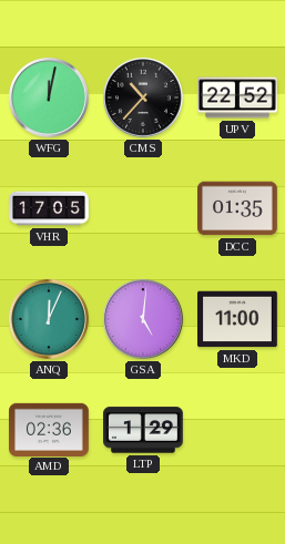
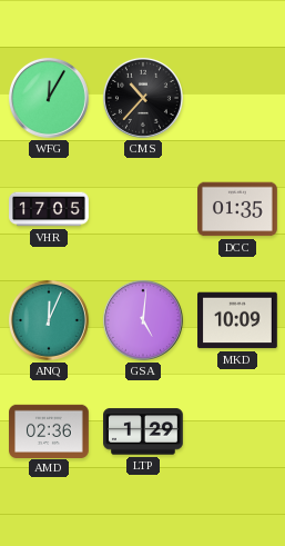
WFG: 12:02 -> 12:05 (49, 98)
UPV: 22:52 -> none (238, 97)
MKD: 11:00 -> 10:09 (238, 320)
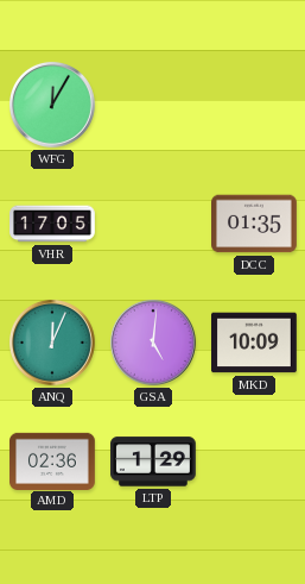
CMS: 10:37 -> none (143, 98)
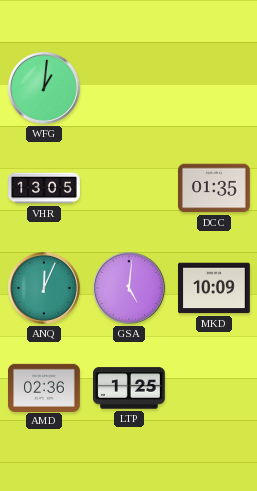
WFG: 12:05 -> 1:01 (44, 88)
VHR: 17:05 -> 13:05 (44, 188)
LTP: 1:29 -> 1:25 (130, 388)
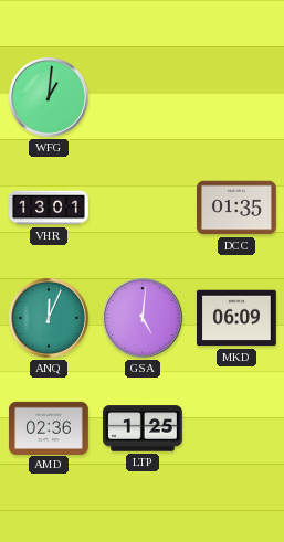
VHR: 13:05 -> 13:01 (49, 208)
MKD: 10:09 -> 06:09 (238, 318)
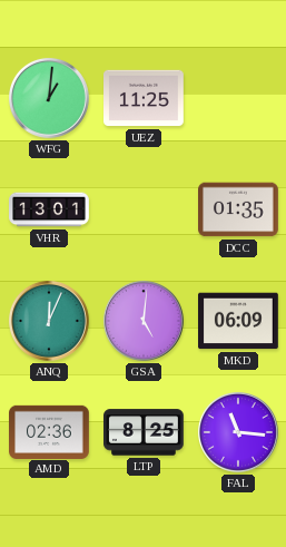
UEZ: none -> 11:25 (145, 98)
LTP: 1:25 -> 8:25 (145, 432)
FAL: none -> 11:16 (238, 432)
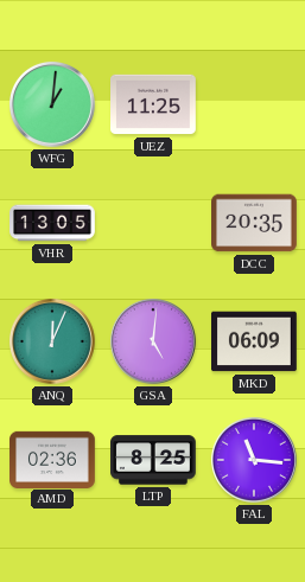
VHR: 13:01 -> 13:05 (52, 223)
DCC: 01:35 -> 20:35 (255, 223)
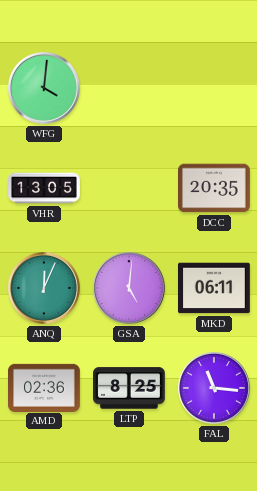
WFG: 1:01 -> 4:01 (44, 88)
UEZ: 11:25 -> none (154, 104)
MKD: 06:09 -> 06:11 (215, 288)
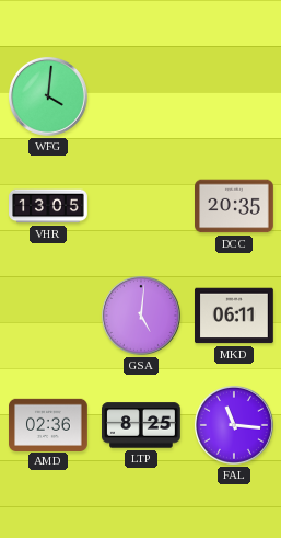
ANQ: 12:04 -> none (44, 288)
